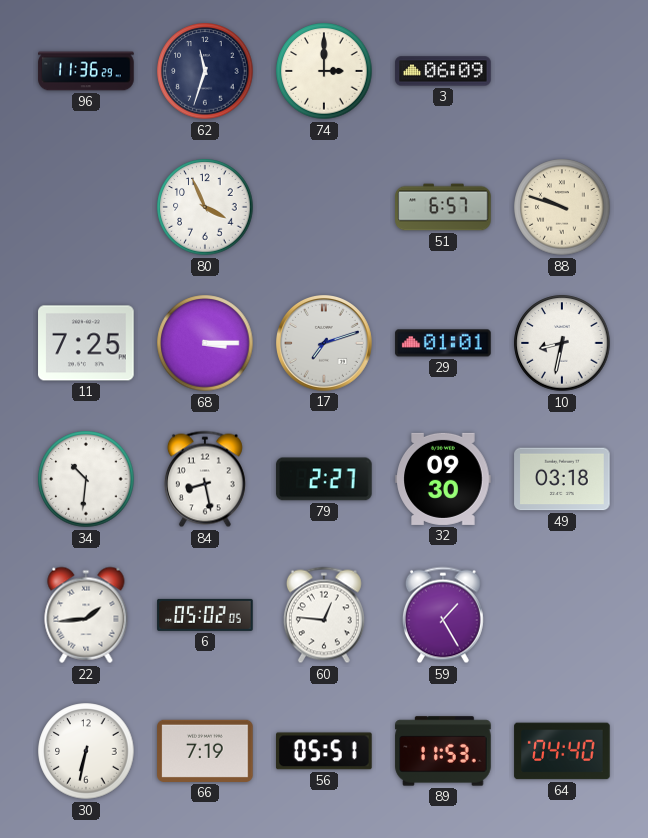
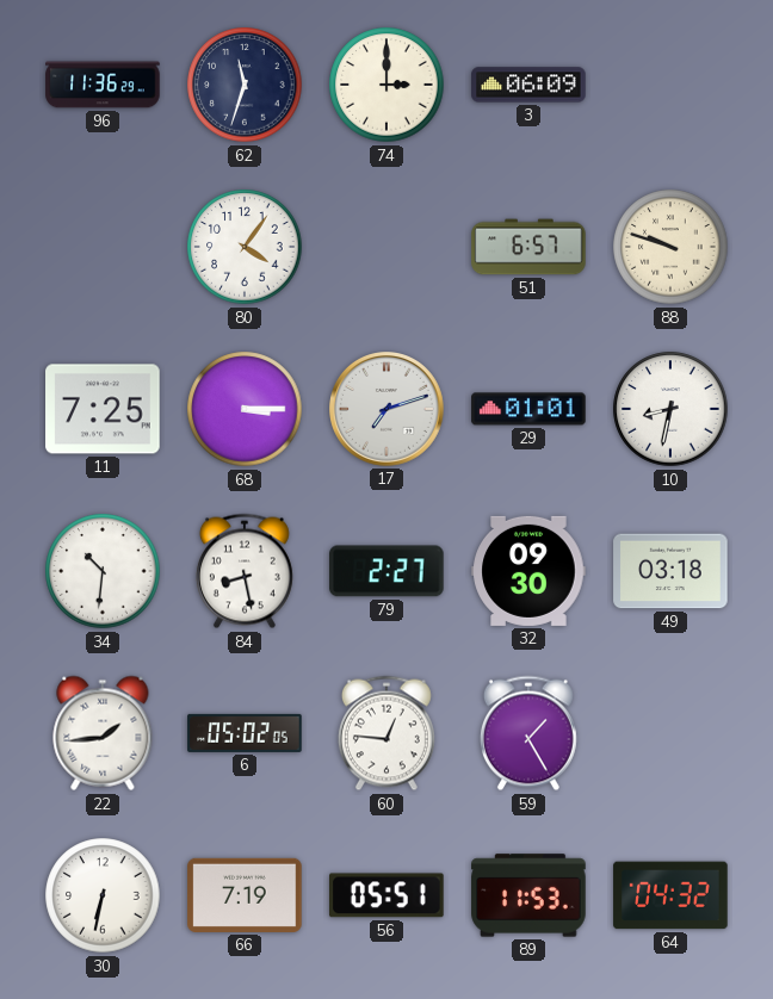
80: 3:56 -> 4:06 (245, 247)
64: 04:40 -> 04:32 (670, 895)
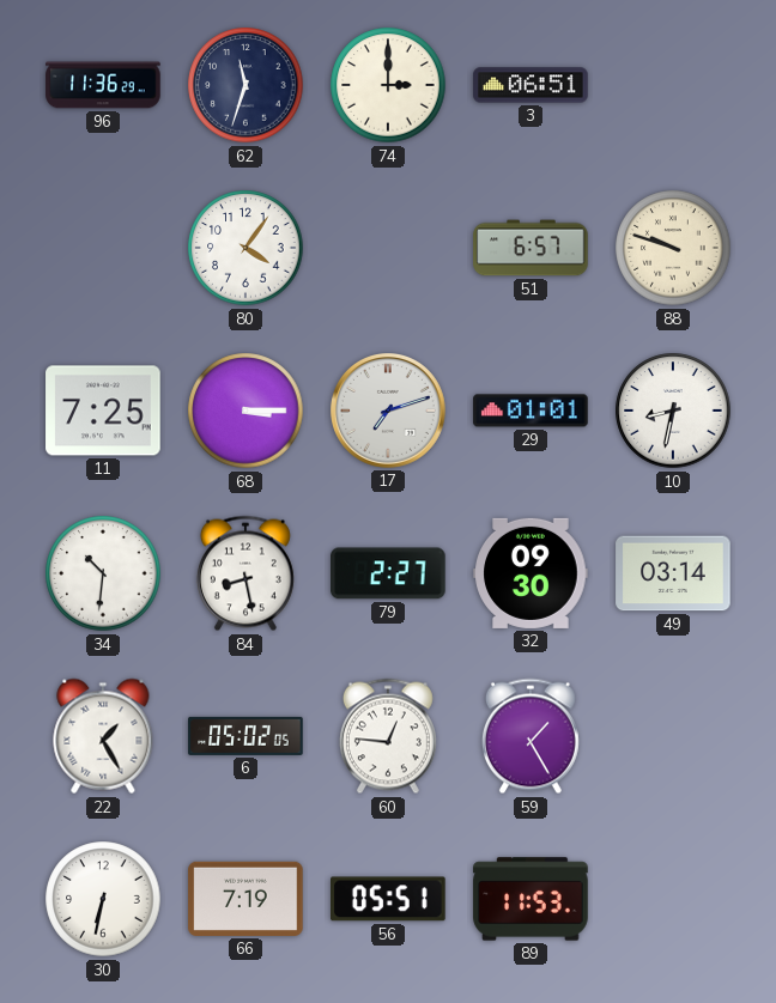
3: 06:09 -> 06:51 (531, 85)
49: 03:18 -> 03:14 (673, 573)
22: 1:44 -> 1:25 (103, 736)
64: 04:32 -> none (670, 895)
